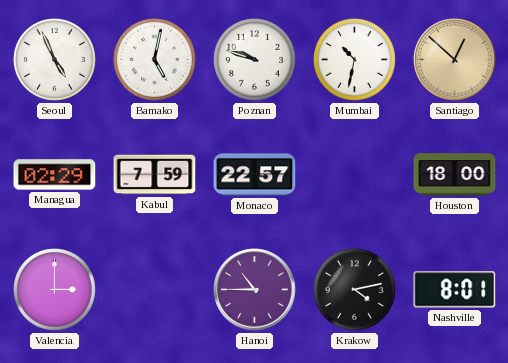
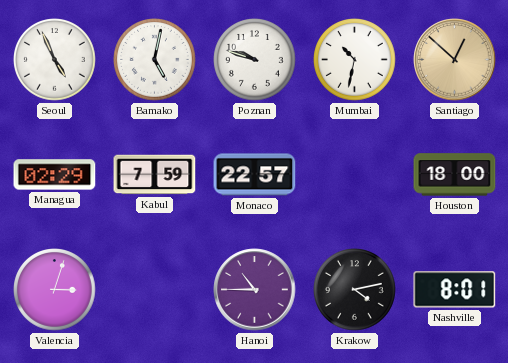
Valencia: 3:00 -> 3:03 (55, 290)
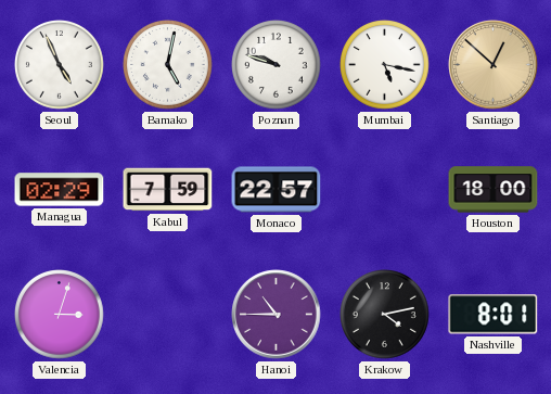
Mumbai: 10:32 -> 5:17 (385, 65)
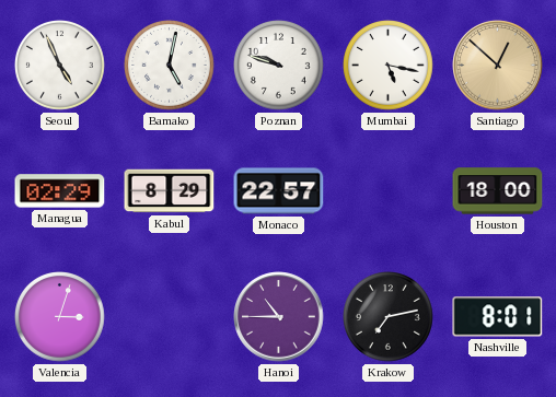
Kabul: 7:59 -> 8:29 (170, 191)
Krakow: 4:13 -> 7:13 (389, 317)
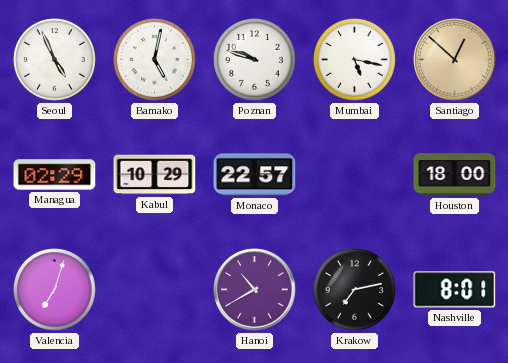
Kabul: 8:29 -> 10:29 (155, 175)
Valencia: 3:03 -> 7:03 (55, 290)
Hanoi: 10:45 -> 10:40 (255, 290)
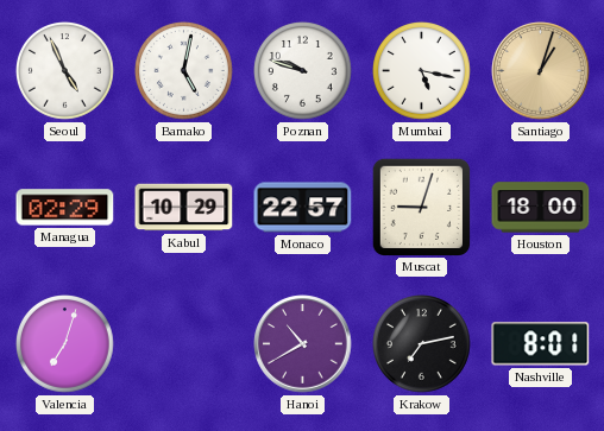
Santiago: 12:52 -> 1:03 (541, 71)
Muscat: none -> 9:03 (421, 207)
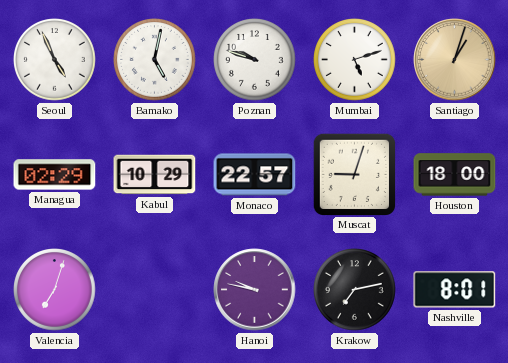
Mumbai: 5:17 -> 5:12 (355, 60)
Hanoi: 10:40 -> 9:47 (255, 290)
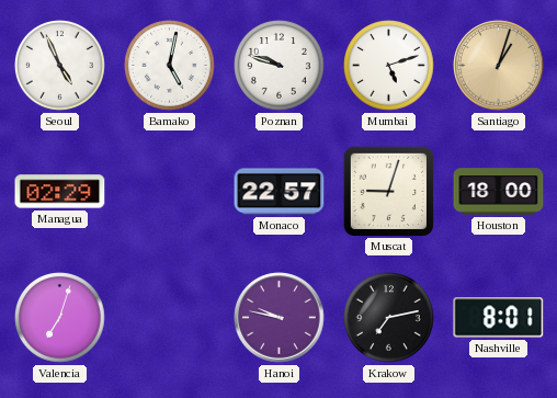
Kabul: 10:29 -> none (155, 175)
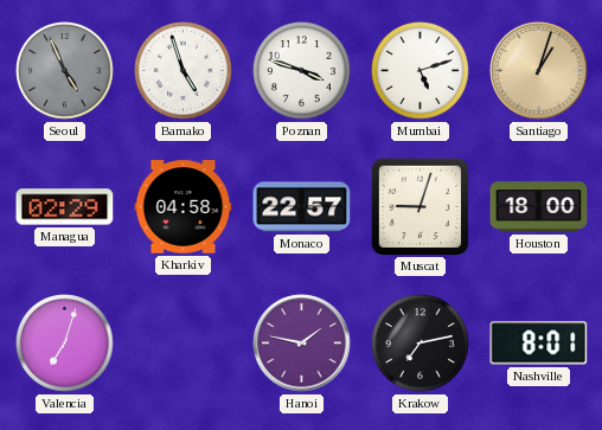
Seoul dial: white -> grey (65, 71)
Bamako: 5:02 -> 4:57 (184, 71)
Poznan: 9:48 -> 3:48 (302, 71)
Kharkiv: none -> 04:58 (184, 207)
Hanoi: 9:47 -> 1:47 (302, 344)
